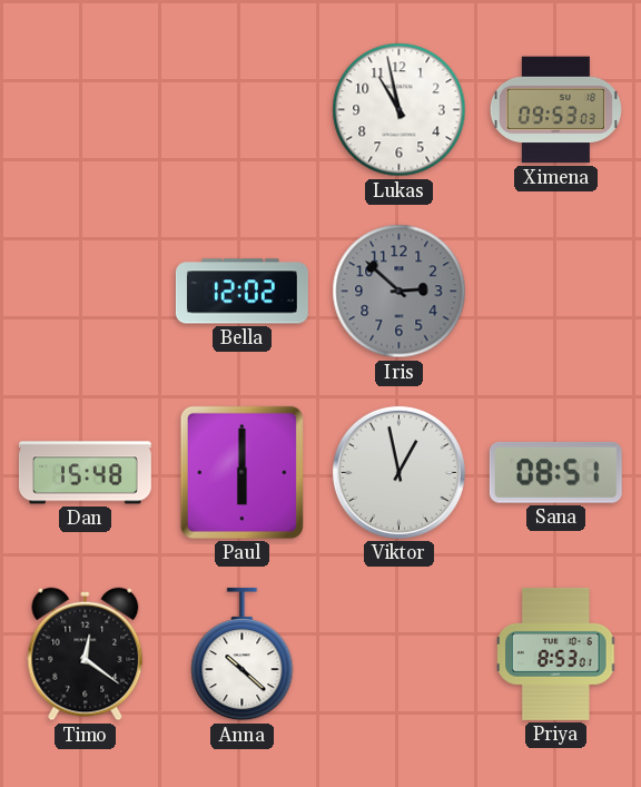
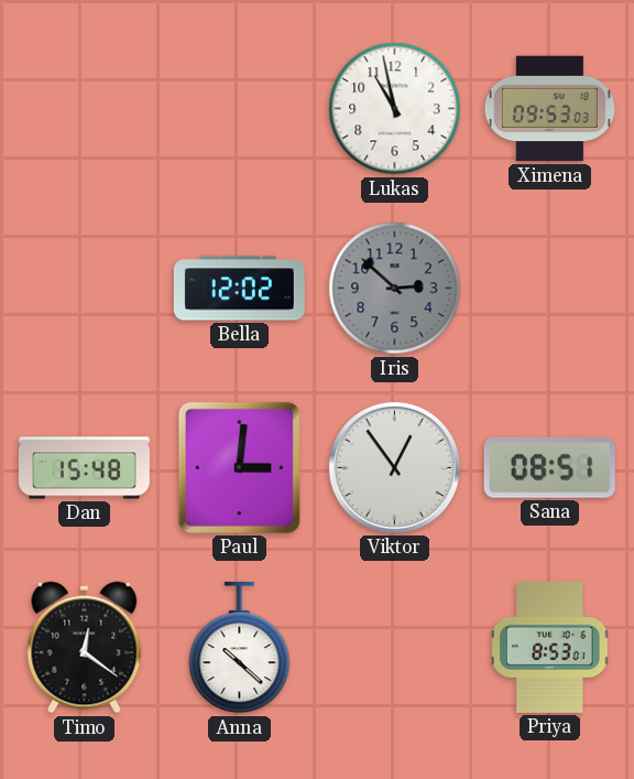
Paul: 6:00 -> 3:01 (239, 467)
Viktor: 12:58 -> 12:54 (394, 467)
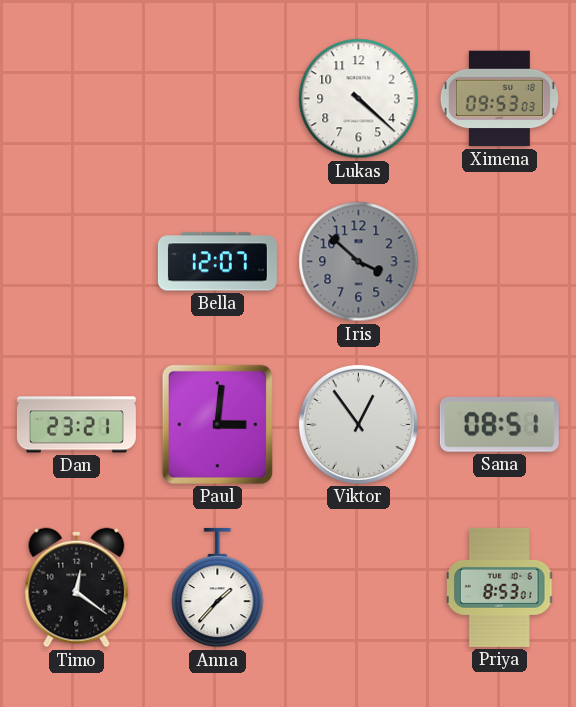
Lukas: 10:58 -> 4:22 (359, 99)
Bella: 12:02 -> 12:07 (217, 262)
Iris: 2:52 -> 3:52 (359, 262)
Dan: 15:48 -> 23:21 (76, 425)
Anna: 10:22 -> 1:37 (218, 588)
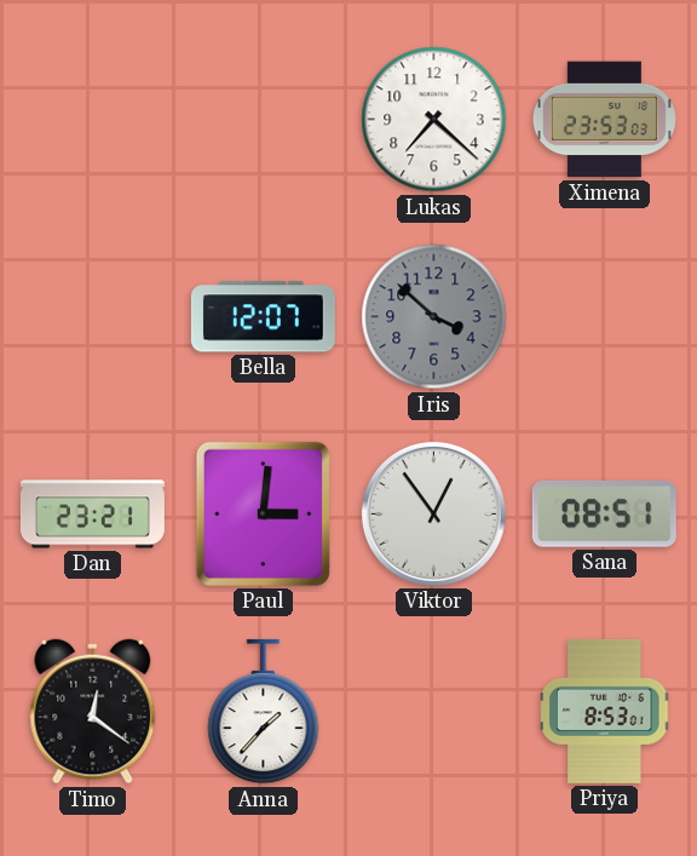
Lukas: 4:22 -> 7:22 (434, 120)
Ximena: 09:53 -> 23:53 (604, 120)
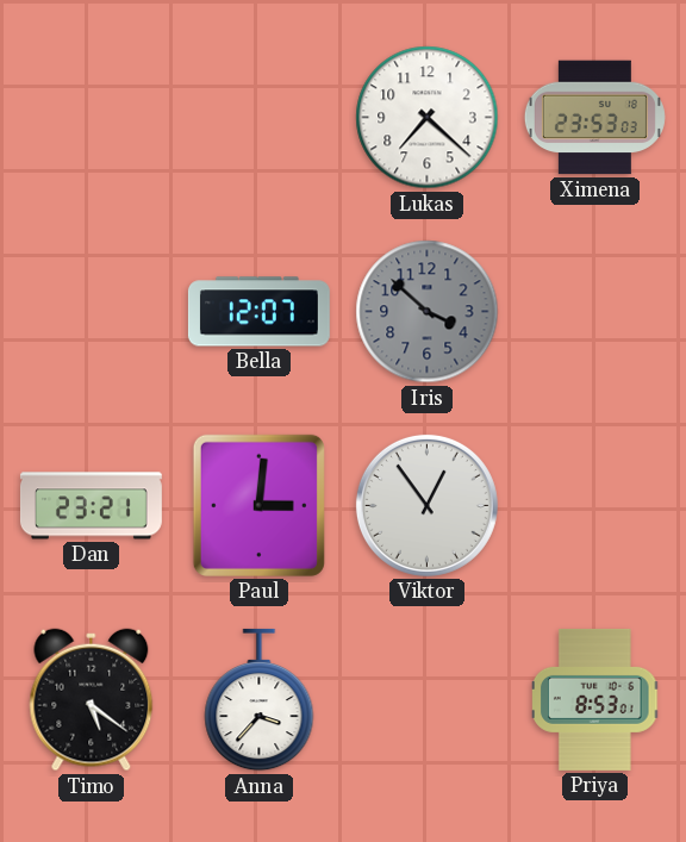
Sana: 08:51 -> none (604, 513)
Timo: 12:21 -> 5:21 (92, 700)
Anna: 1:37 -> 3:37 (260, 700)
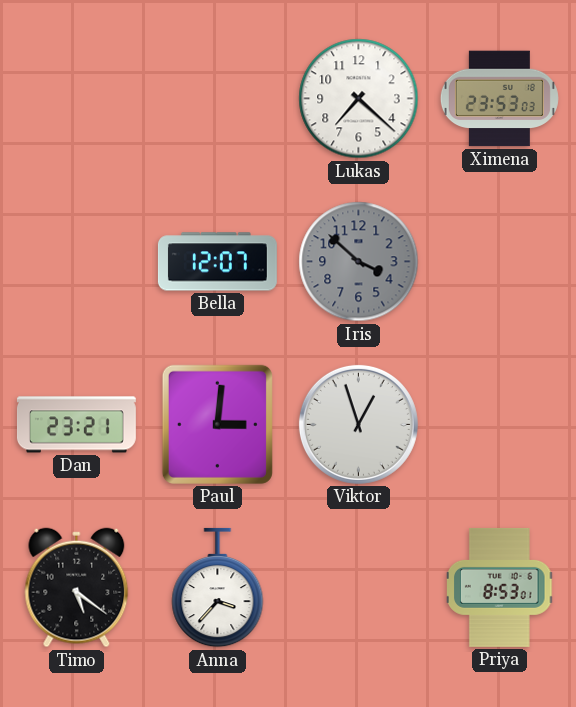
Viktor: 12:54 -> 12:57 (358, 424)
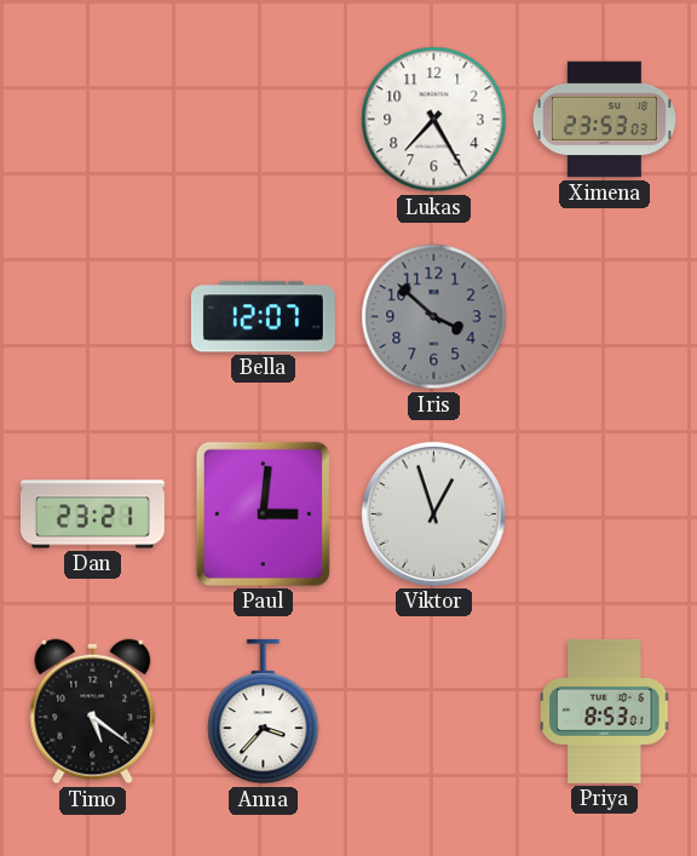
Lukas: 7:22 -> 7:25 (434, 120)
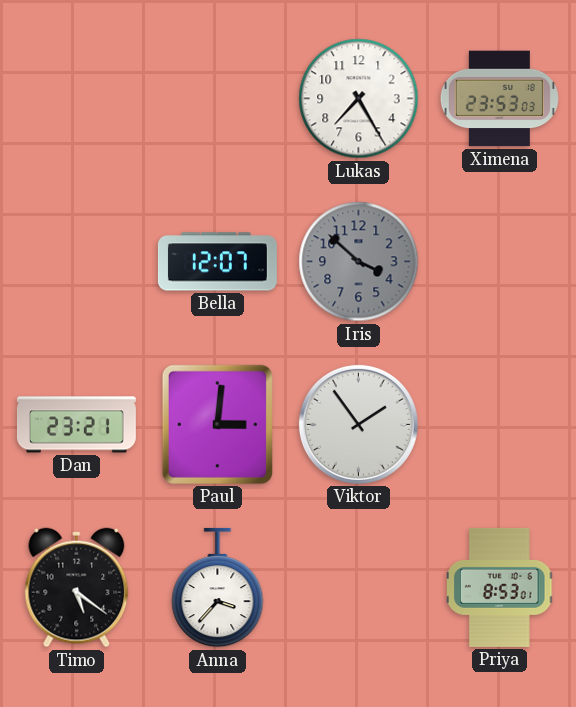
Viktor: 12:57 -> 1:54 (358, 424)
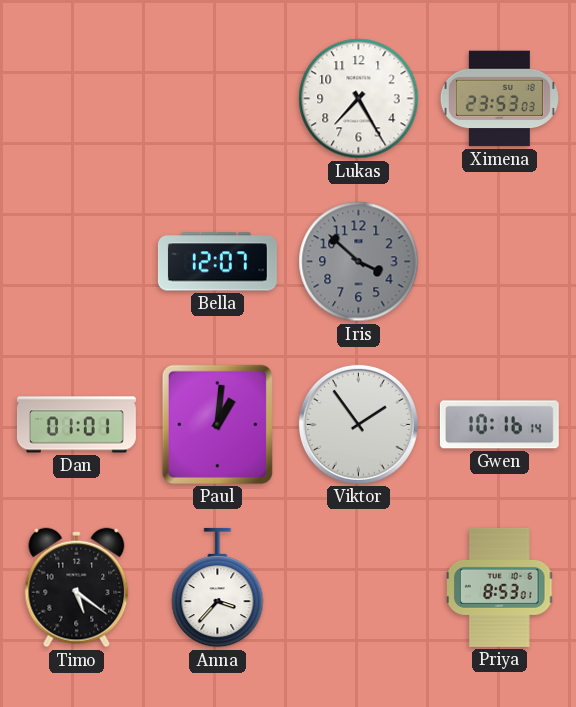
Dan: 23:21 -> 01:01 (76, 425)
Paul: 3:01 -> 1:01 (217, 424)
Gwen: none -> 10:16 (499, 425)
